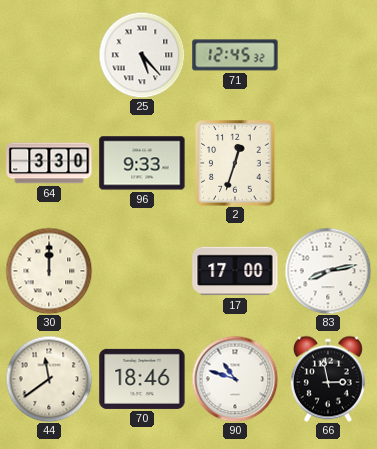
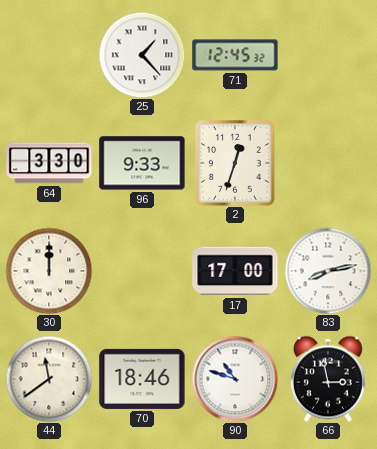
25: 5:23 -> 1:23 (142, 55)
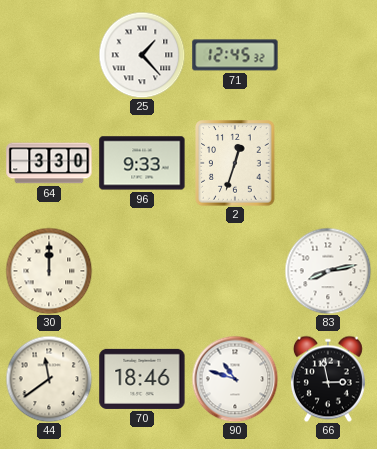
17: 17:00 -> none (235, 271)
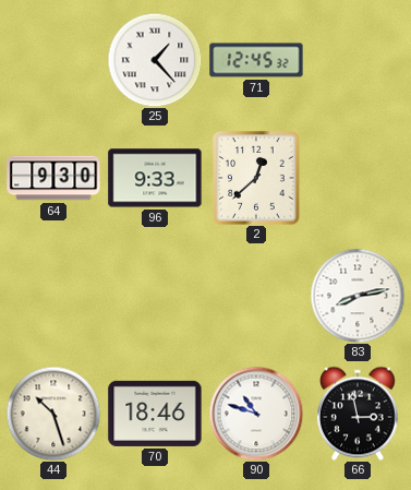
64: 3:30 -> 9:30 (53, 178)
2: 12:33 -> 12:38 (256, 178)
30: 12:00 -> none (49, 271)
44: 11:39 -> 10:27 (53, 414)
